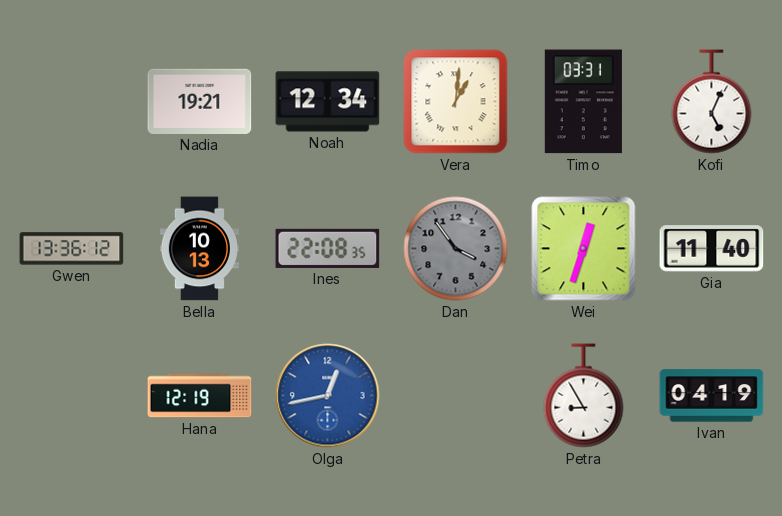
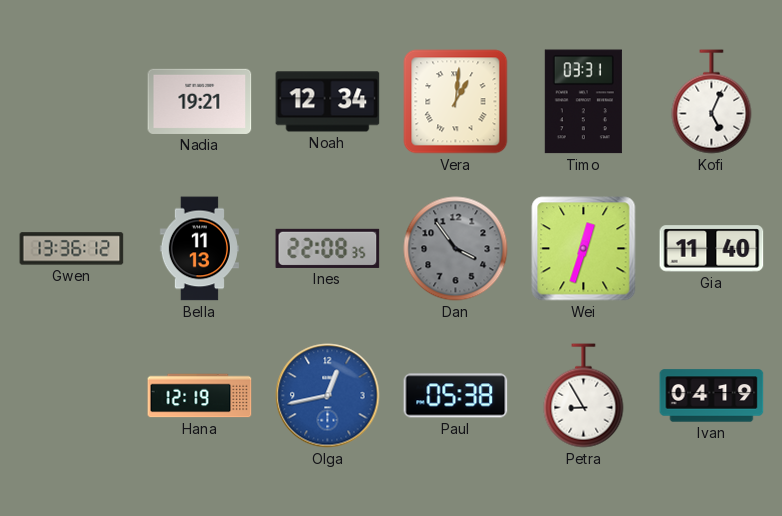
Bella: 10:13 -> 11:13 (199, 249)
Paul: none -> 05:38 (456, 396)
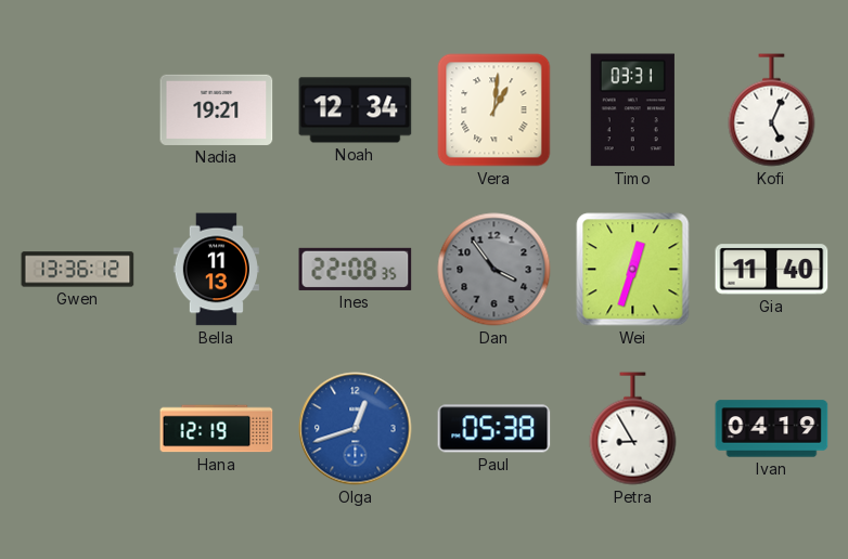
Olga: 12:43 -> 12:42 (356, 429)
